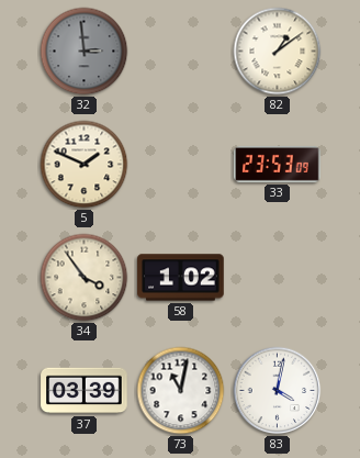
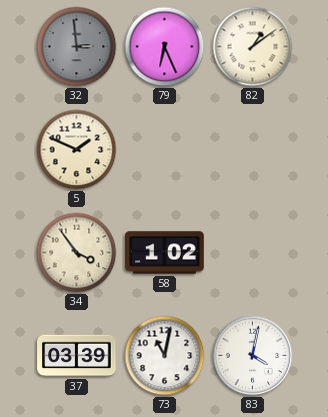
79: none -> 6:26 (165, 47)
33: 23:53 -> none (278, 164)
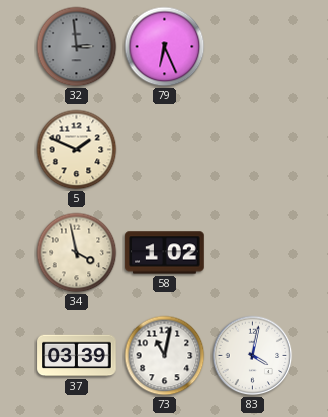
82: 1:09 -> none (253, 47)
34: 3:54 -> 3:58 (77, 253)
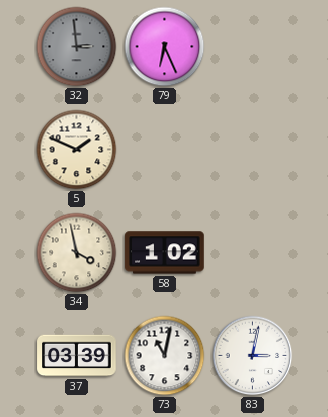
83: 4:02 -> 3:02 (253, 356)
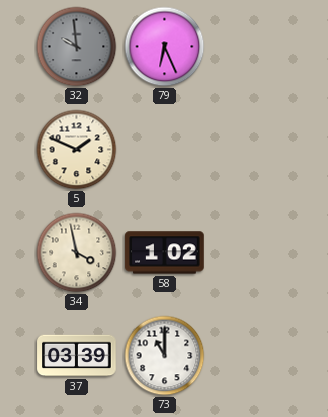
32: 2:59 -> 9:59 (77, 47)
73: 11:02 -> 11:00 (165, 356)
83: 3:02 -> none (253, 356)
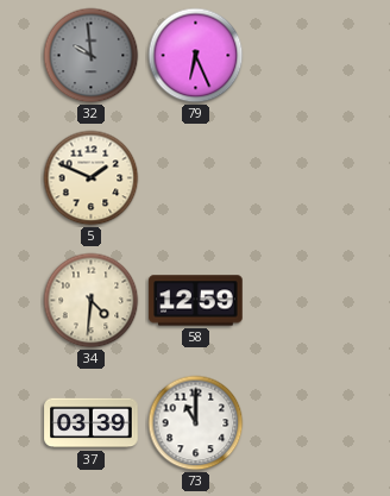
34: 3:58 -> 4:31 (92, 301)
58: 1:02 -> 12:59 (196, 301)
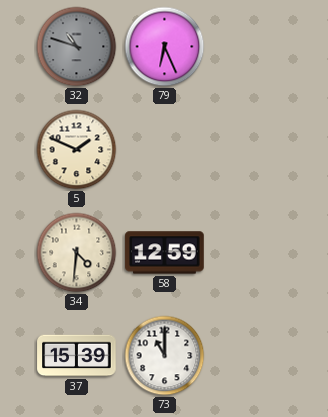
32: 9:59 -> 10:48 (77, 47)
37: 03:39 -> 15:39 (77, 356)
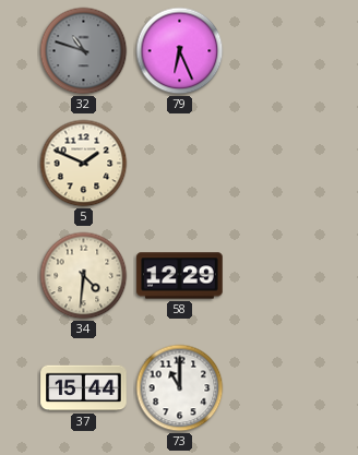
58: 12:59 -> 12:29 (180, 276)
37: 15:39 -> 15:44 (84, 388)
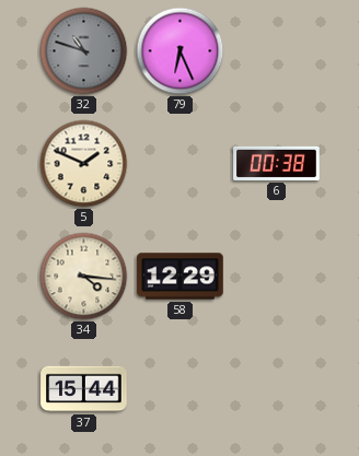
6: none -> 00:38 (277, 163)
34: 4:31 -> 4:16 (84, 277)
73: 11:00 -> none (180, 388)
